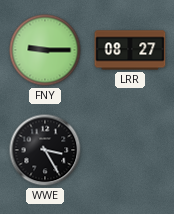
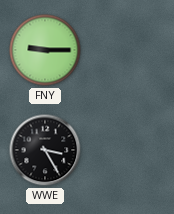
LRR: 08:27 -> none (130, 50)
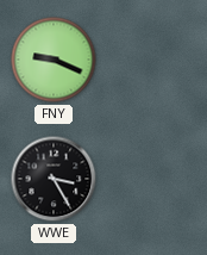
FNY: 9:15 -> 9:19 (54, 60)
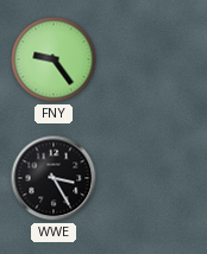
FNY: 9:19 -> 9:24 (54, 59)
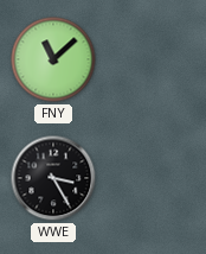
FNY: 9:24 -> 11:08 (53, 59)
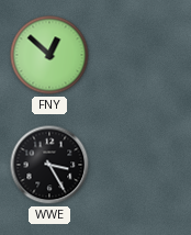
FNY: 11:08 -> 12:52 (49, 55)
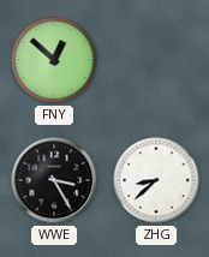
ZHG: none -> 8:38 (156, 180)
